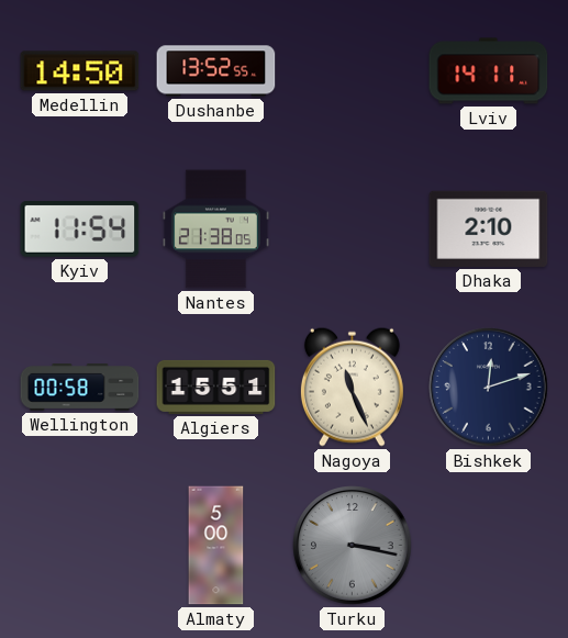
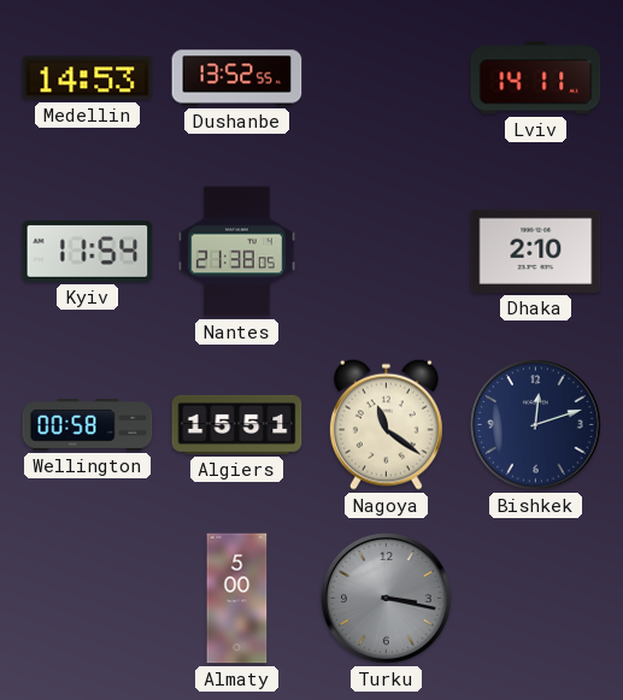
Medellin: 14:50 -> 14:53 (88, 78)
Nagoya: 11:26 -> 11:21 (386, 424)
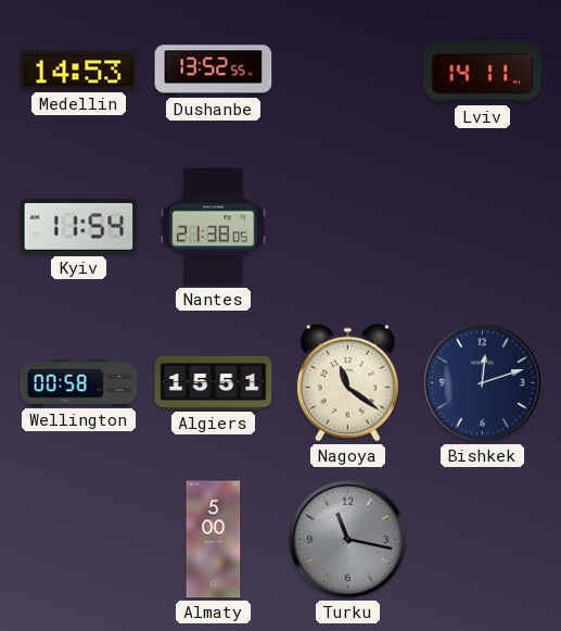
Dhaka: 2:10 -> none (536, 251)
Turku: 3:17 -> 11:17 (348, 540)
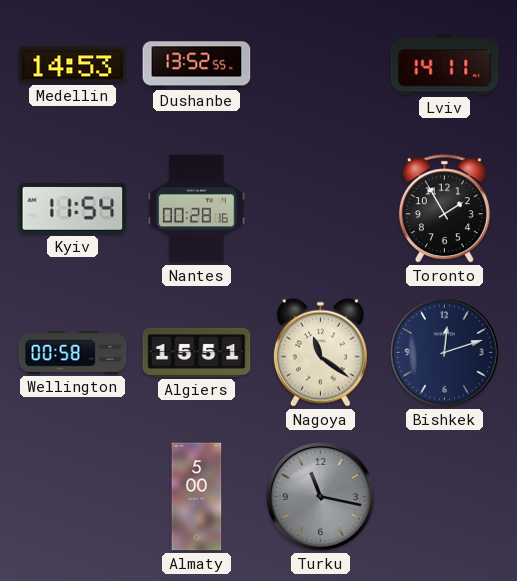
Nantes: 21:38 -> 00:28 (196, 209)
Toronto: none -> 1:55 (444, 209)
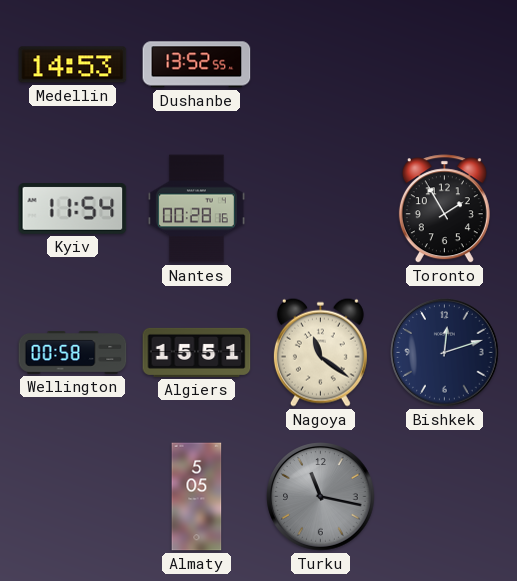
Lviv: 14:11 -> none (445, 65)
Almaty: 5:00 -> 5:05 (197, 497)
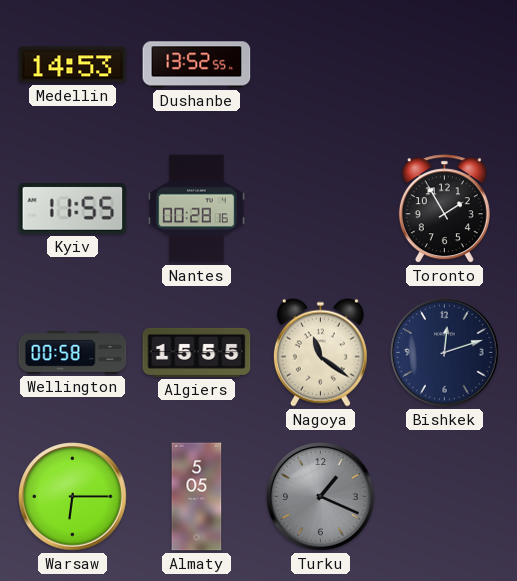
Kyiv: 11:54 -> 11:55 (73, 209)
Algiers: 15:51 -> 15:55 (197, 352)
Warsaw: none -> 6:15 (73, 497)
Turku: 11:17 -> 1:19 (321, 497)
